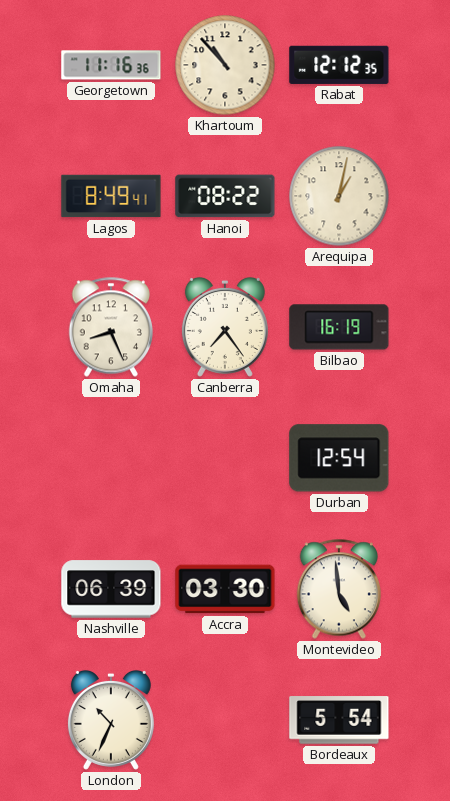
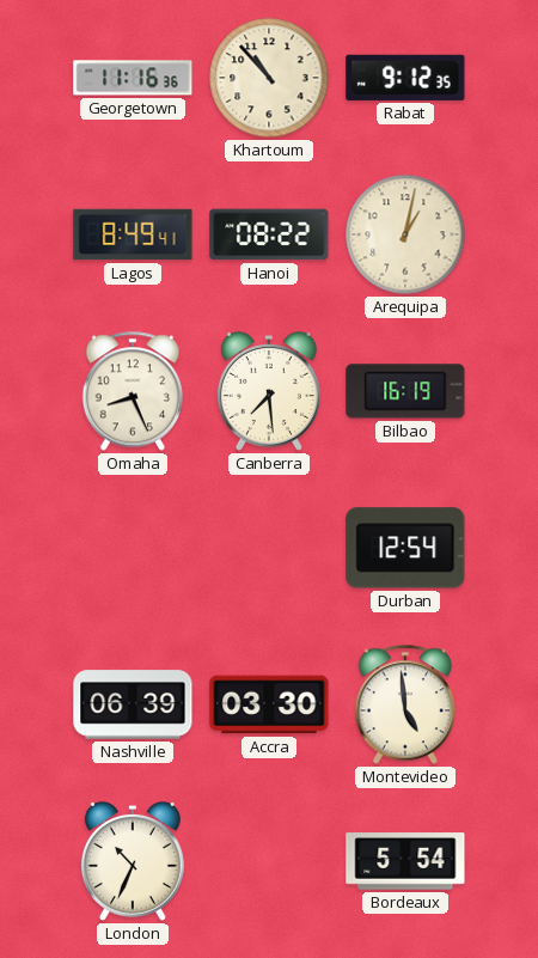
Rabat: 12:12 -> 9:12 (405, 78)
Canberra: 7:24 -> 7:29 (269, 391)
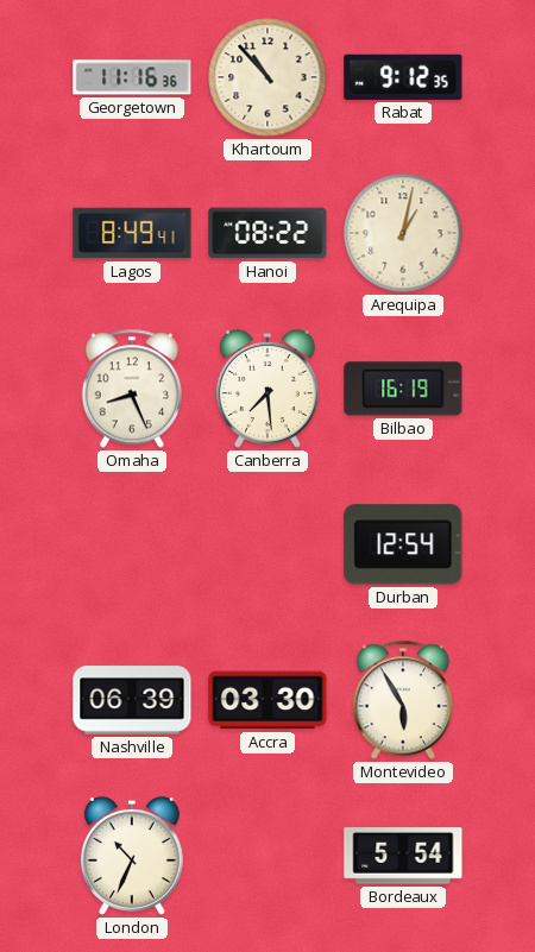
Montevideo: 4:59 -> 5:55 (402, 700)
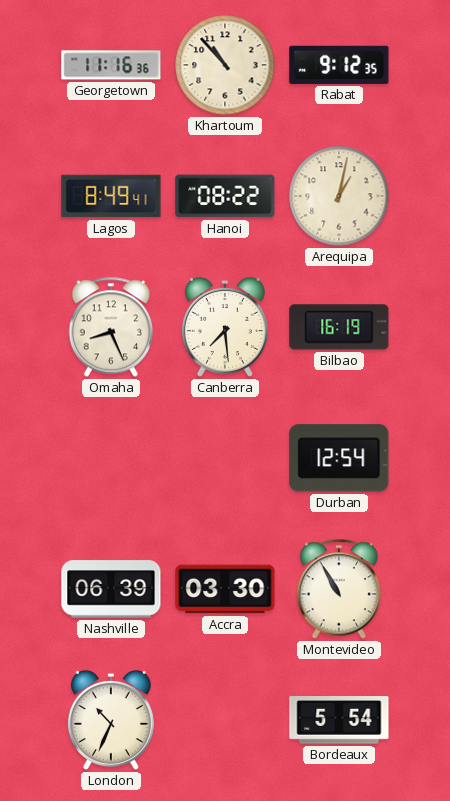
Montevideo: 5:55 -> 10:55 (338, 589)
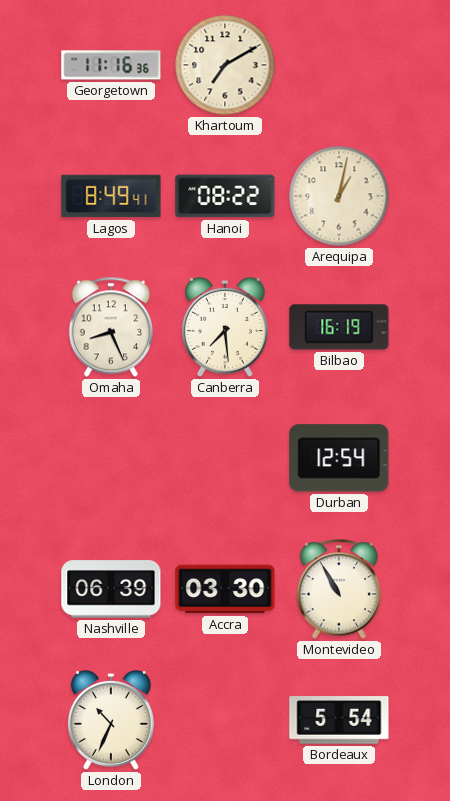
Khartoum: 10:53 -> 7:10 (225, 65)
Rabat: 9:12 -> none (339, 65)
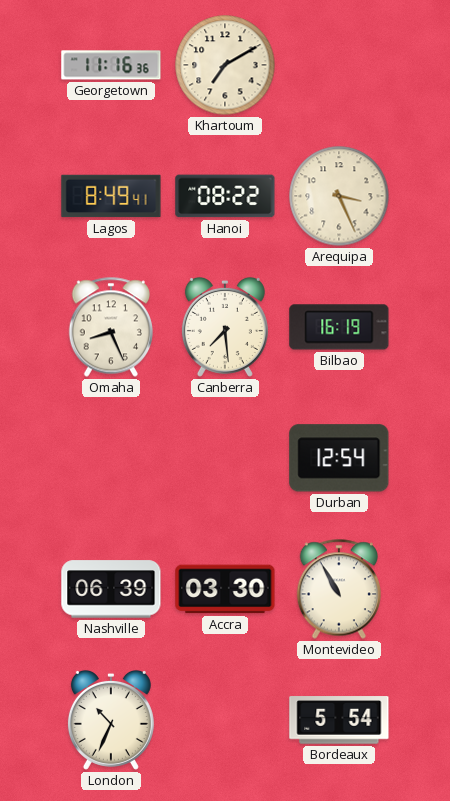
Arequipa: 1:02 -> 3:26 (339, 196)
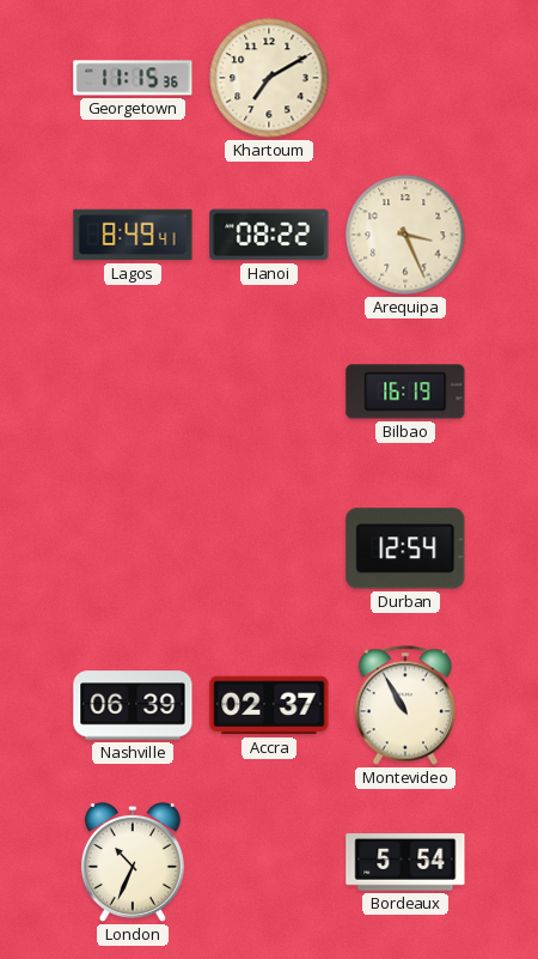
Georgetown: 11:16 -> 11:15 (133, 78)
Omaha: 8:26 -> none (110, 327)
Canberra: 7:29 -> none (225, 327)
Accra: 03:30 -> 02:37 (269, 705)
